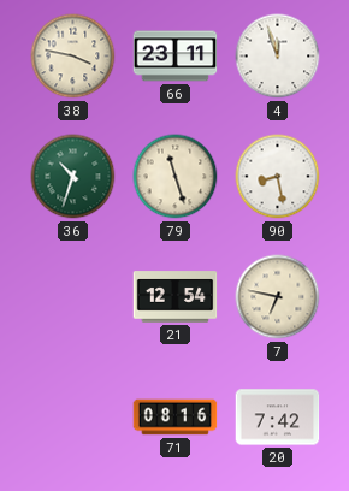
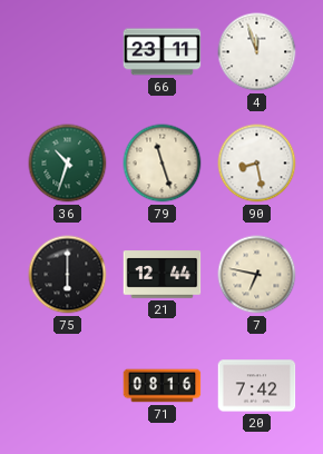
38: 3:47 -> none (73, 57)
75: none -> 6:00 (68, 275)
21: 12:54 -> 12:44 (163, 275)
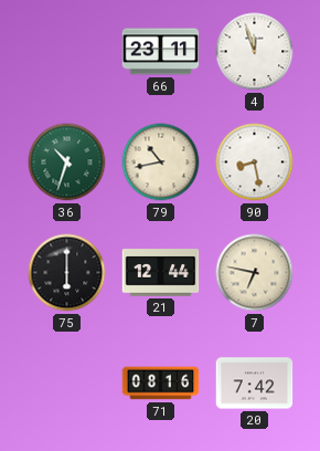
79: 11:27 -> 10:43 (161, 162)
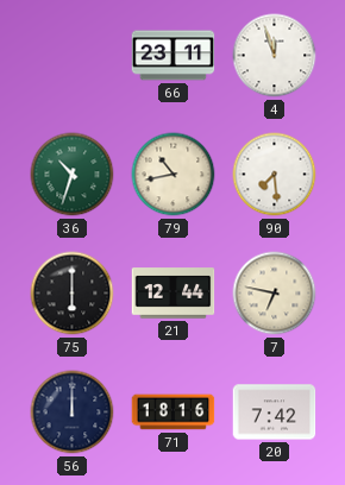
90: 8:28 -> 7:29 (275, 175)
56: none -> 12:00 (73, 412)
71: 08:16 -> 18:16 (174, 412)
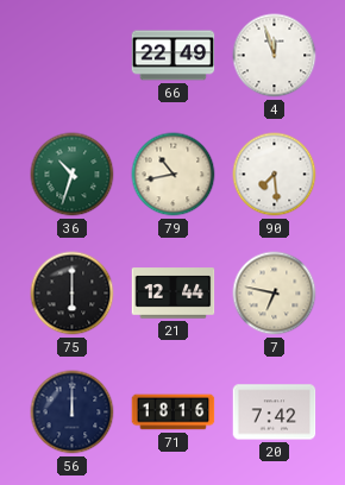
66: 23:11 -> 22:49 (174, 56)
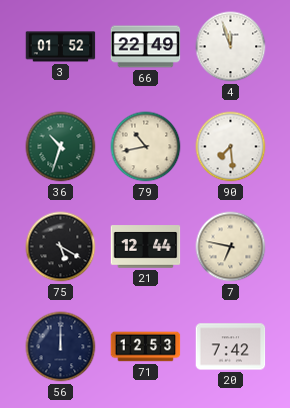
3: none -> 01:52 (61, 47)
75: 6:00 -> 5:20 (61, 247)
71: 18:16 -> 12:53 (146, 347)
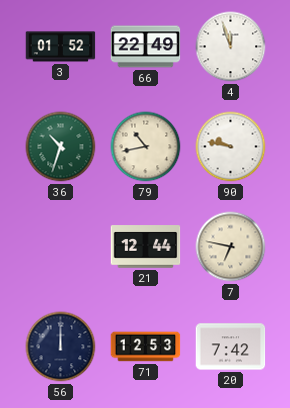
90: 7:29 -> 9:47 (231, 147)
75: 5:20 -> none (61, 247)
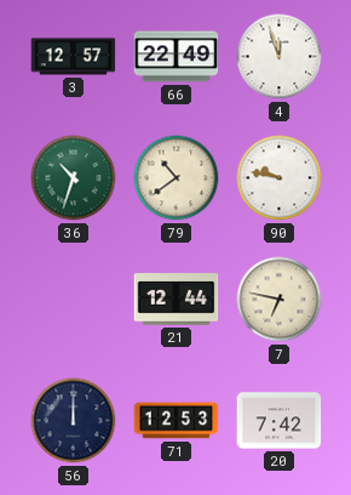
3: 01:52 -> 12:57 (74, 57)
79: 10:43 -> 10:39 (177, 178)
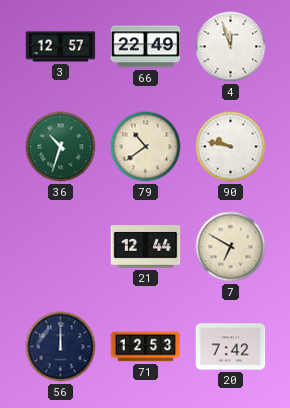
7: 6:47 -> 6:50 (231, 247)
